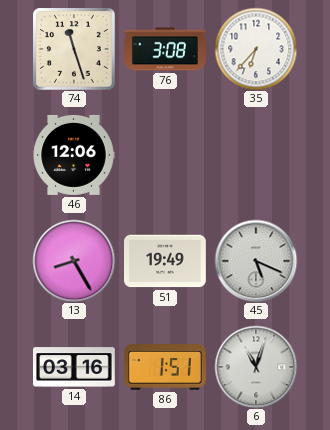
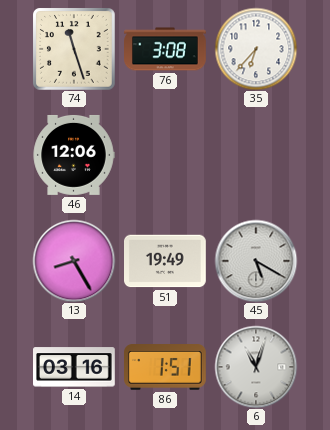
45: 5:19 -> 5:20 (256, 261)
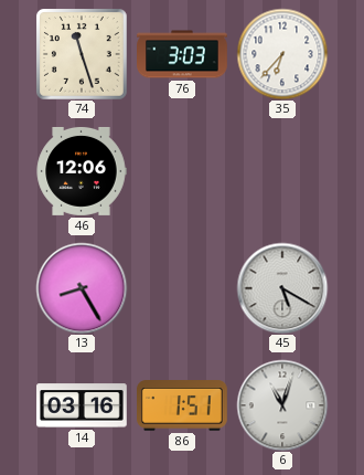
76: 3:08 -> 3:03 (183, 54)
51: 19:49 -> none (166, 261)
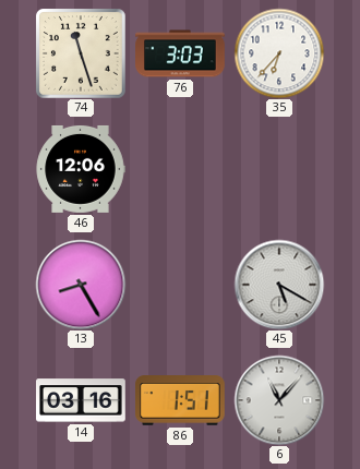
6: 11:03 -> 11:07 (279, 400)
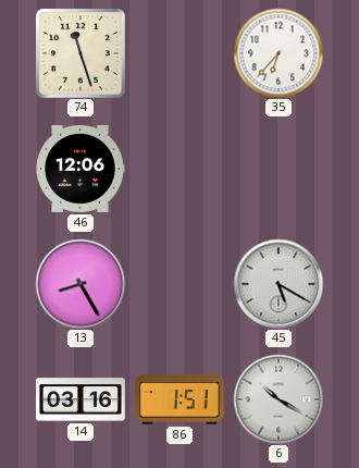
76: 3:03 -> none (181, 53)
6: 11:07 -> 10:20 (278, 399)
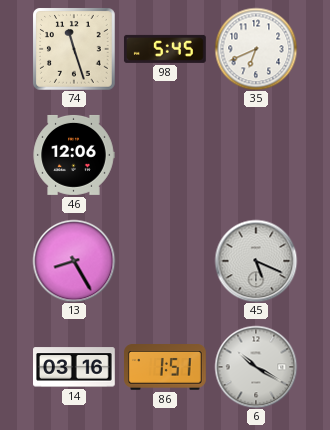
98: none -> 5:45 (165, 49)
35: 6:37 -> 6:41 (256, 49)
45: 5:20 -> 5:19 (256, 261)
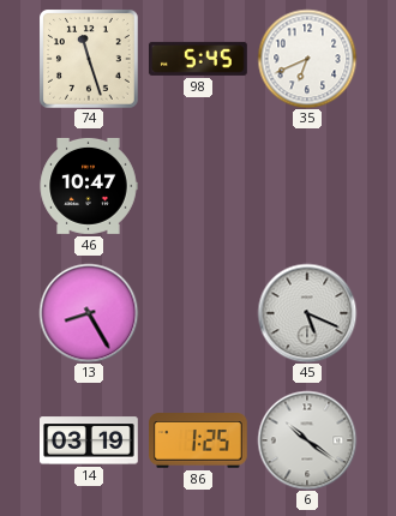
46: 12:06 -> 10:47 (89, 186)
14: 03:16 -> 03:19 (90, 440)
86: 1:51 -> 1:25 (199, 440)
6: 10:20 -> 10:21 (307, 440)
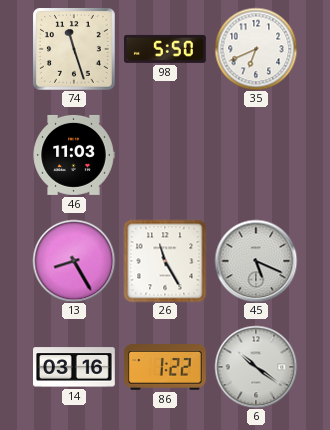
98: 5:45 -> 5:50 (165, 49)
46: 10:47 -> 11:03 (74, 155)
26: none -> 11:25 (165, 261)
14: 03:19 -> 03:16 (75, 367)
86: 1:25 -> 1:22 (166, 367)
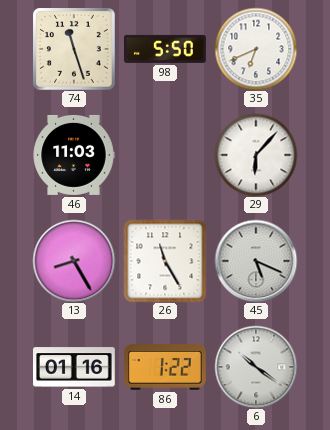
29: none -> 6:07 (256, 155)
14: 03:16 -> 01:16 (75, 367)
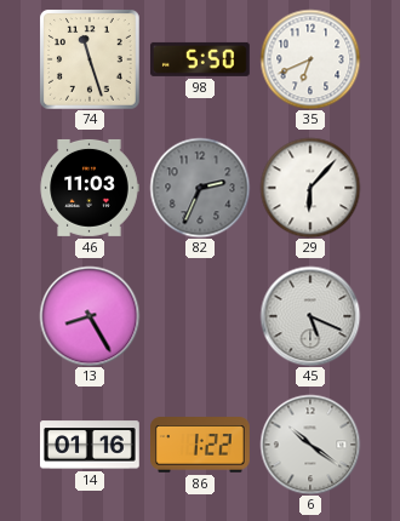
82: none -> 2:34 (200, 188)
26: 11:25 -> none (165, 261)
